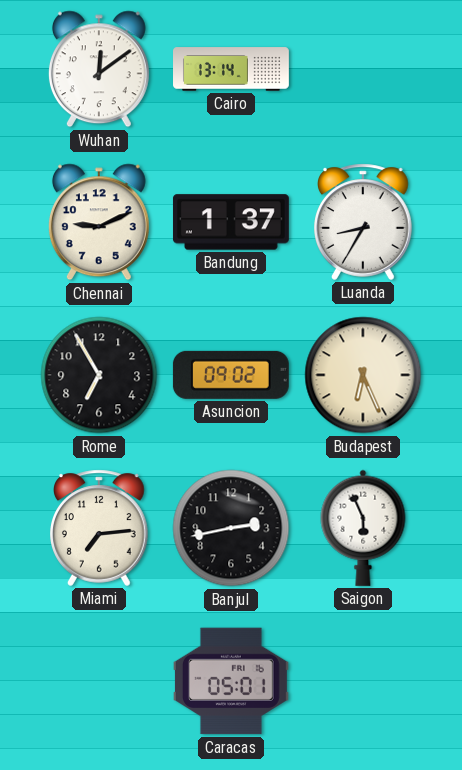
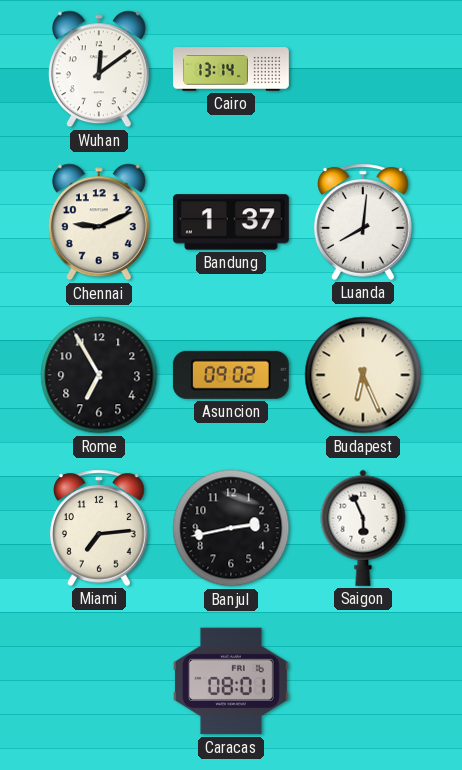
Luanda: 8:35 -> 8:01 (364, 222)
Caracas: 05:01 -> 08:01 (231, 681)
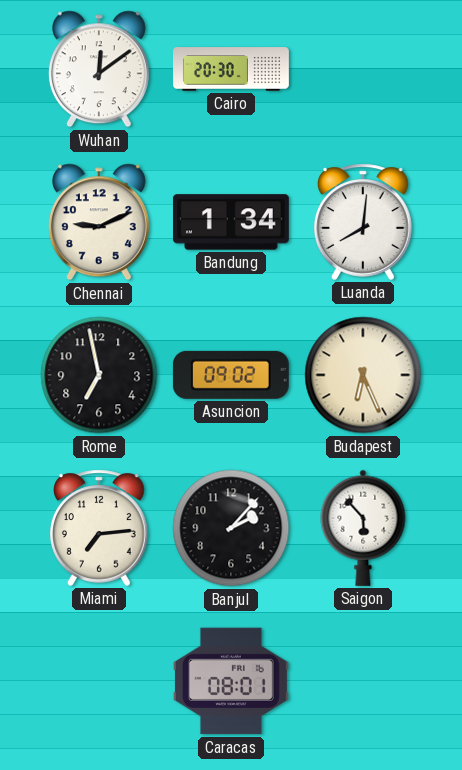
Cairo: 13:14 -> 20:30 (232, 69)
Bandung: 1:37 -> 1:34 (231, 222)
Rome: 6:55 -> 6:58 (99, 375)
Banjul: 2:43 -> 2:07 (231, 528)
Saigon: 5:56 -> 5:53 (363, 528)
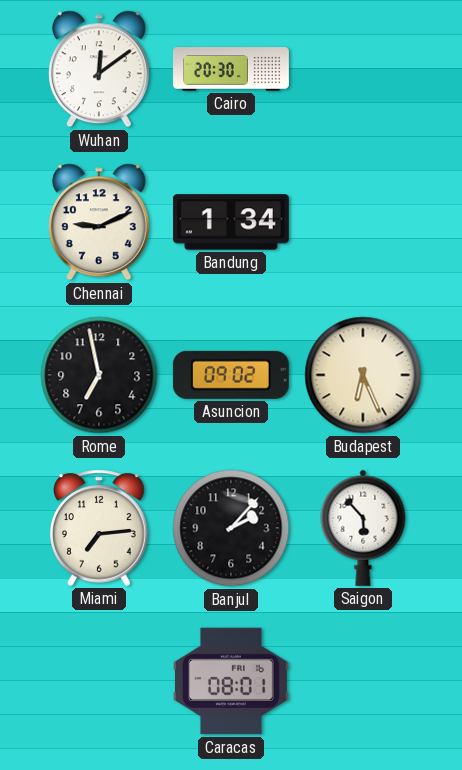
Luanda: 8:01 -> none (364, 222)
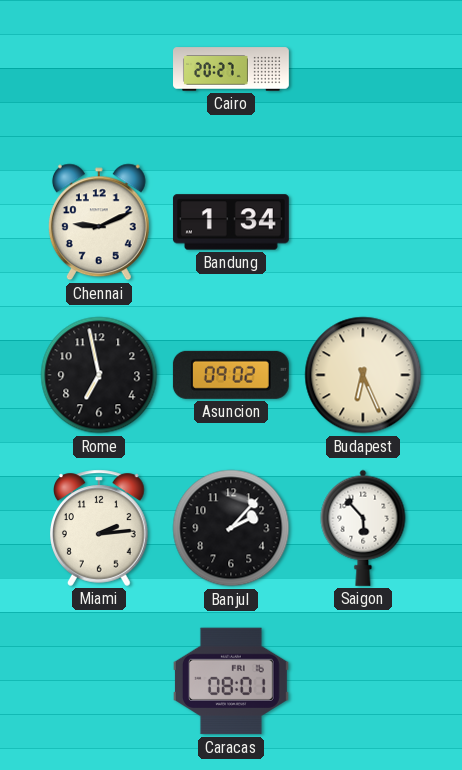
Wuhan: 12:09 -> none (99, 69)
Cairo: 20:30 -> 20:27 (232, 69)
Miami: 7:14 -> 2:14 (100, 528)
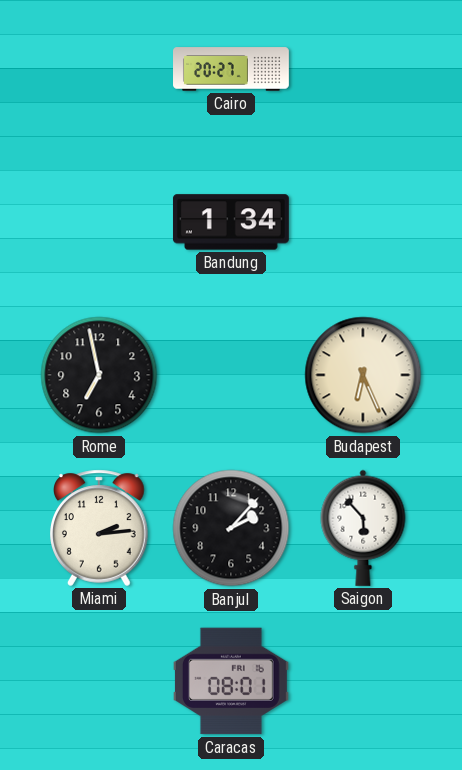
Chennai: 9:11 -> none (99, 222)
Asuncion: 09:02 -> none (231, 375)
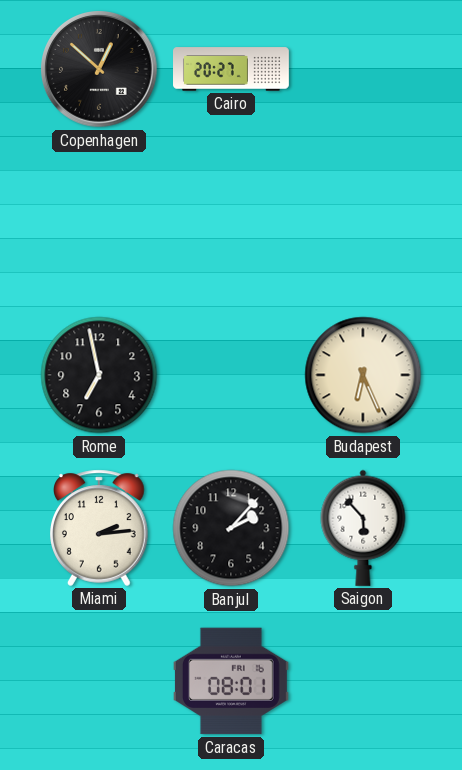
Copenhagen: none -> 12:52 (99, 69)
Bandung: 1:34 -> none (231, 222)
